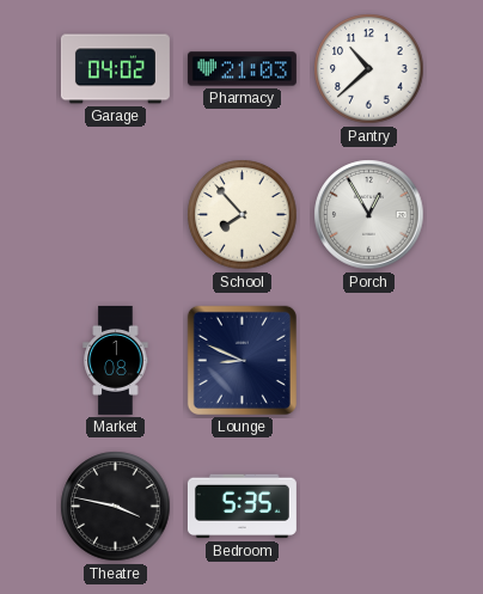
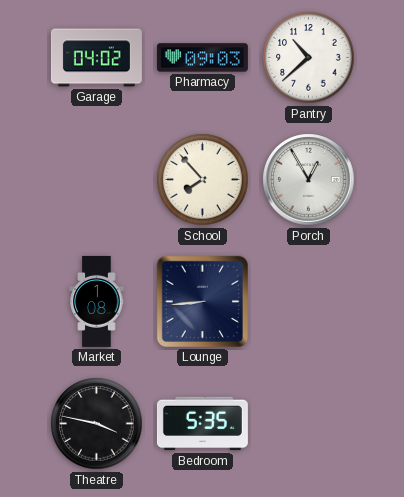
Pharmacy: 21:03 -> 09:03 (202, 58)
Lounge: 8:49 -> 8:44 (202, 301)
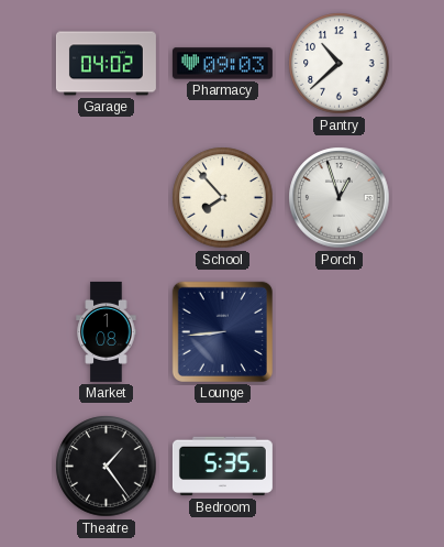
Porch: 12:55 -> 12:57 (340, 198)
Theatre: 3:47 -> 1:24 (107, 467)
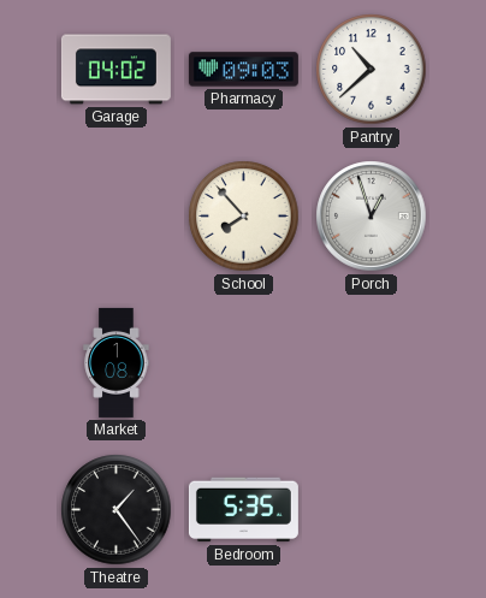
Lounge: 8:44 -> none (222, 331)
